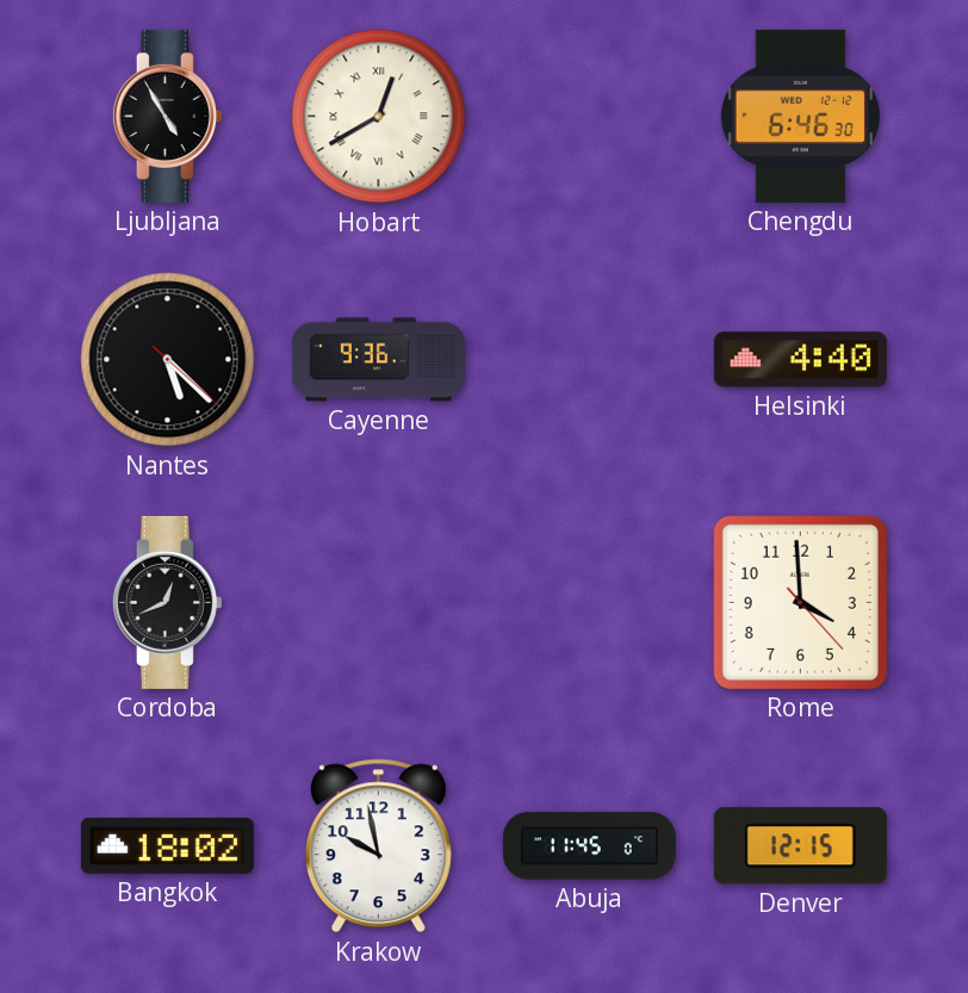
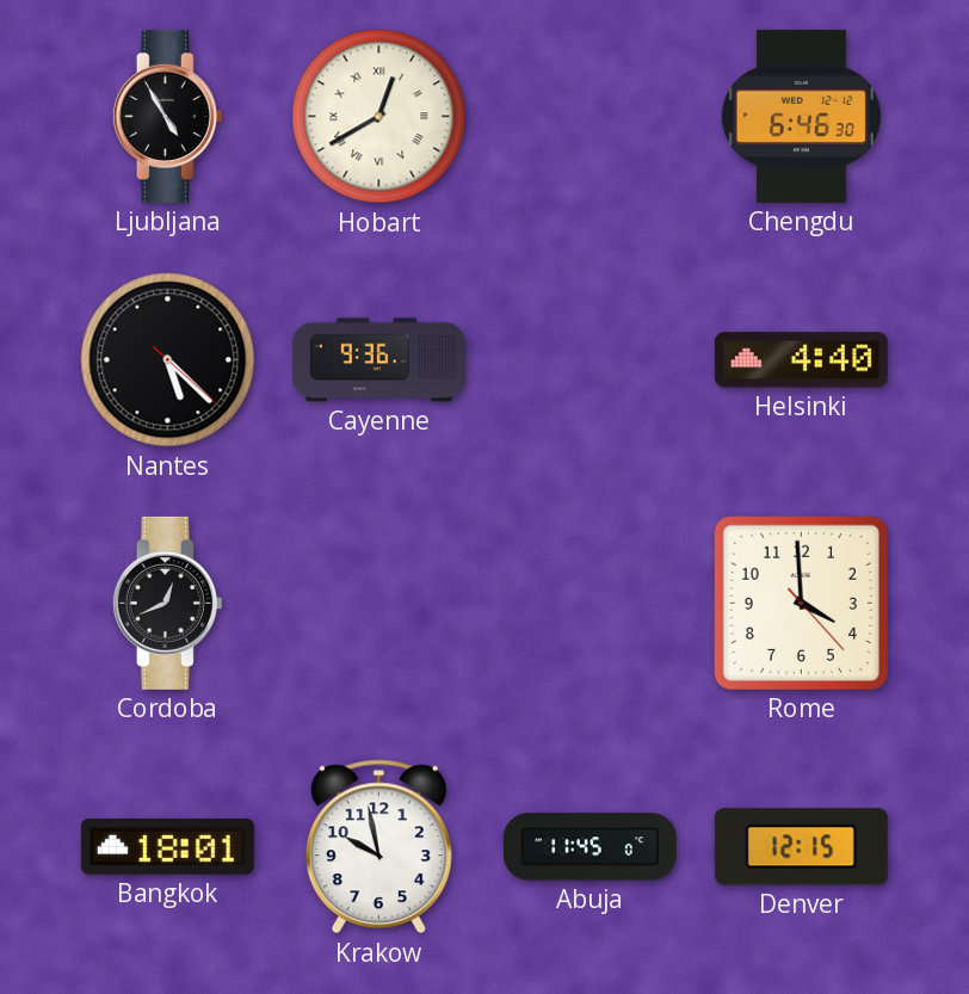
Bangkok: 18:02 -> 18:01 (167, 846)
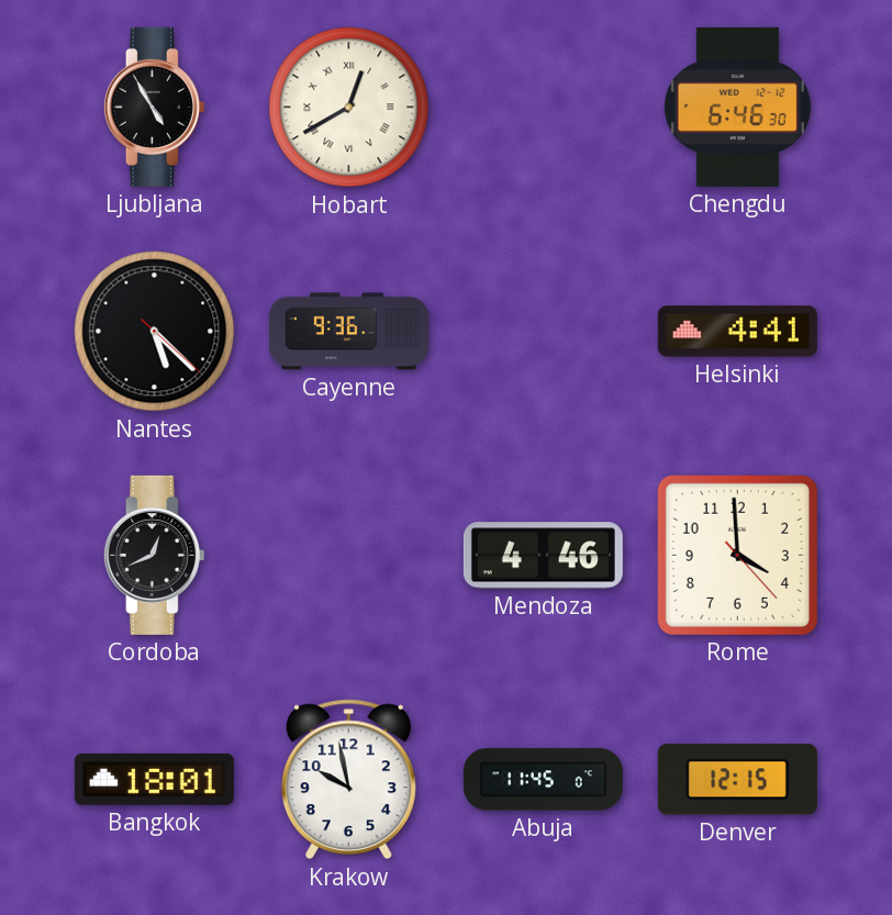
Helsinki: 4:40 -> 4:41 (737, 332)
Mendoza: none -> 4:46 (543, 556)
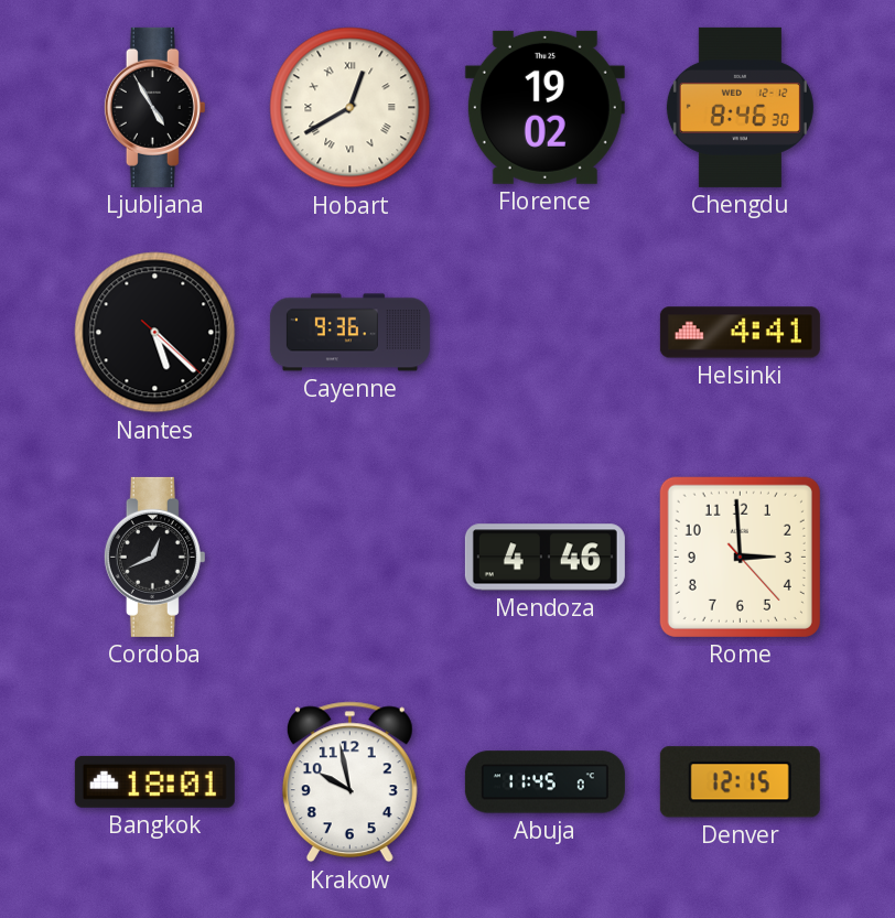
Florence: none -> 19:02 (544, 107)
Chengdu: 6:46 -> 8:46 (740, 107)
Rome: 3:59 -> 2:59 (740, 557)
